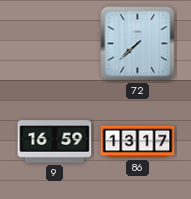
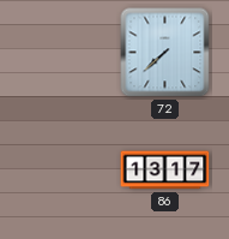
9: 16:59 -> none (55, 142)
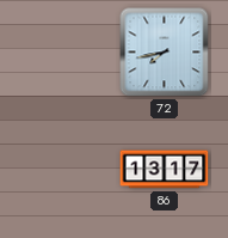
72: 7:38 -> 7:43 (165, 53)
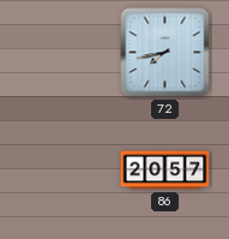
86: 13:17 -> 20:57 (165, 171)
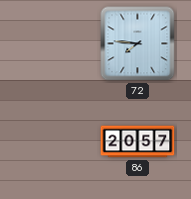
72: 7:43 -> 7:46 (138, 44)
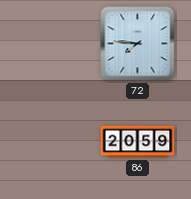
86: 20:57 -> 20:59 (138, 142)
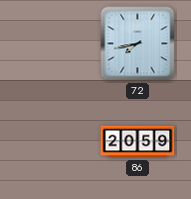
72: 7:46 -> 7:43 (138, 44)
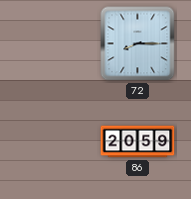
72: 7:43 -> 8:15 (138, 44)
